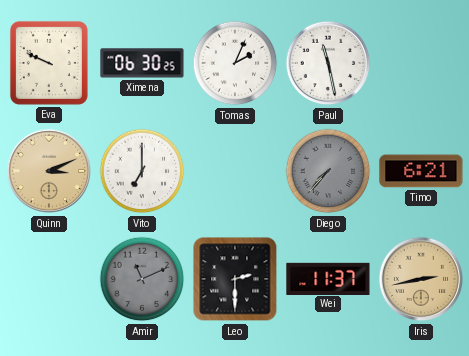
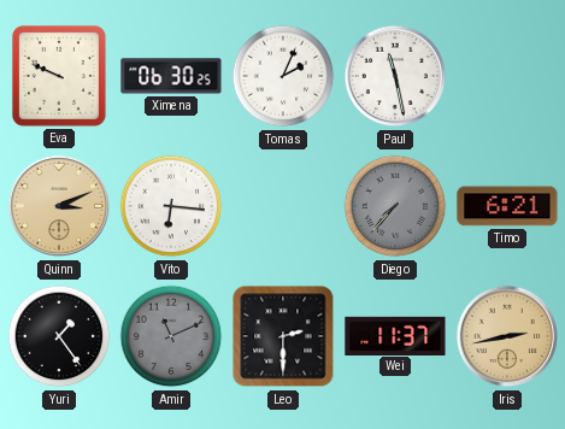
Vito: 7:00 -> 6:16 (171, 206)
Yuri: none -> 1:24 (59, 336)
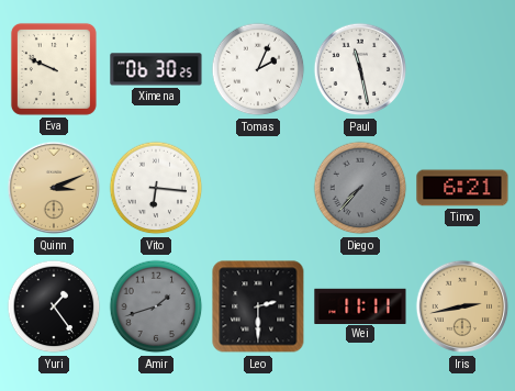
Amir: 11:11 -> 1:42 (156, 306)
Wei: 11:37 -> 11:11 (360, 305)
